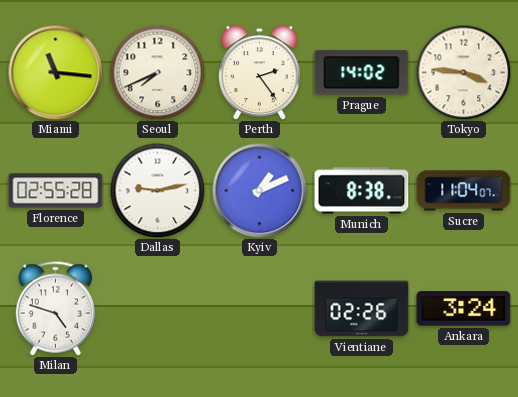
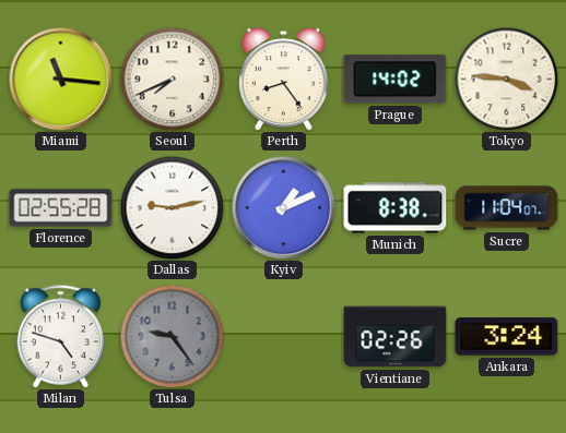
Perth: 2:24 -> 8:24 (283, 80)
Tulsa: none -> 9:24 (172, 336)
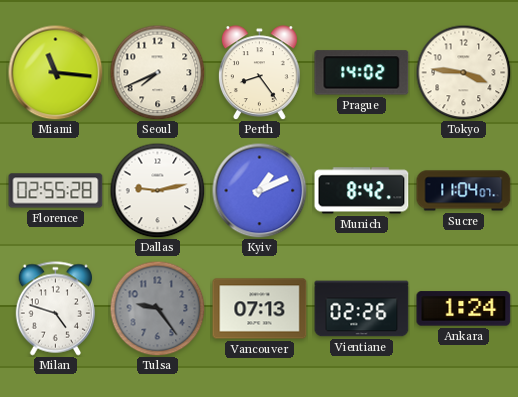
Munich: 8:38 -> 8:42 (362, 191)
Vancouver: none -> 07:13 (260, 309)
Ankara: 3:24 -> 1:24 (464, 309)
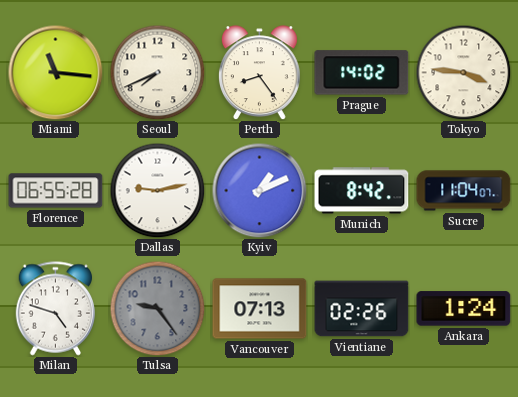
Florence: 02:55 -> 06:55 (56, 191)
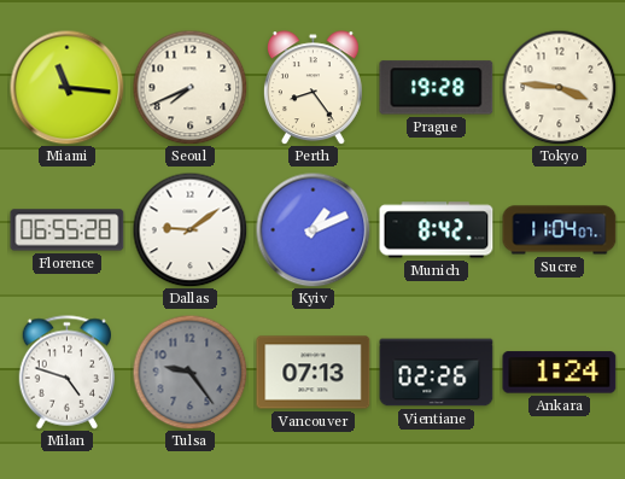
Prague: 14:02 -> 19:28 (437, 88)
Dallas: 9:13 -> 9:09 (189, 229)
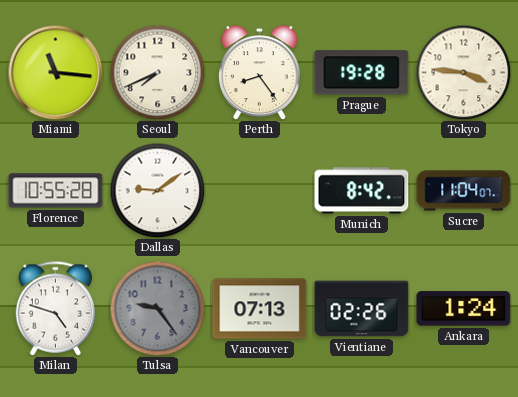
Florence: 06:55 -> 10:55 (56, 191)
Kyiv: 1:11 -> none (312, 229)
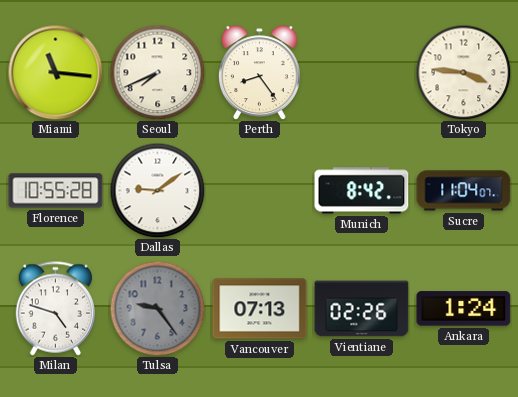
Prague: 19:28 -> none (362, 73)
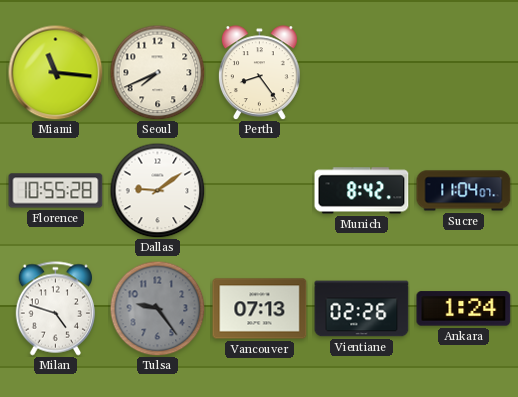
Tokyo: 3:46 -> none (463, 72)
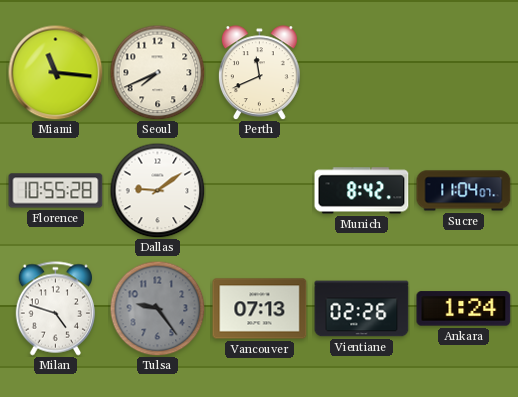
Perth: 8:24 -> 11:41 (259, 73)
